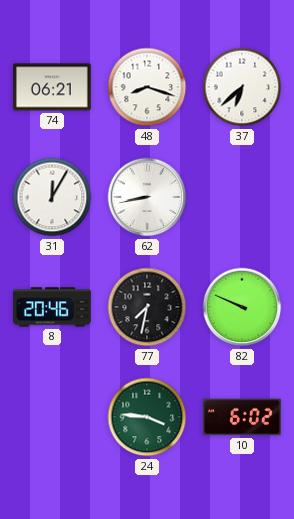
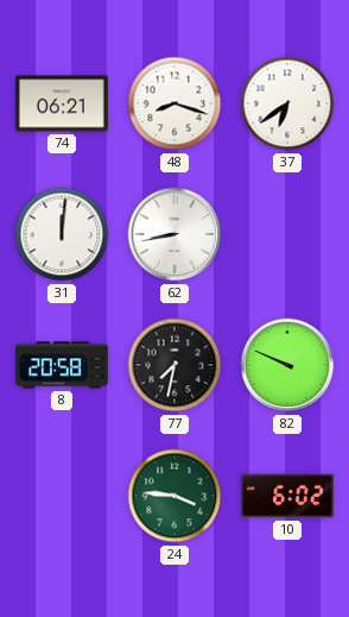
37: 6:38 -> 6:39 (287, 103)
31: 12:05 -> 12:01 (62, 234)
8: 20:46 -> 20:58 (63, 365)
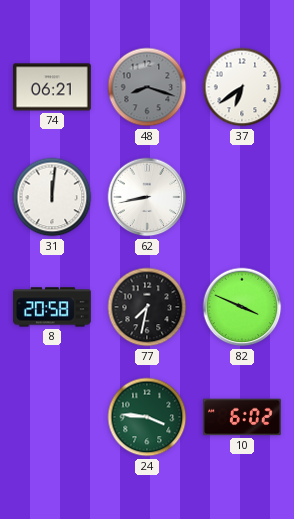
48 dial: white -> grey (147, 87)
82: 9:49 -> 3:49 (242, 307)
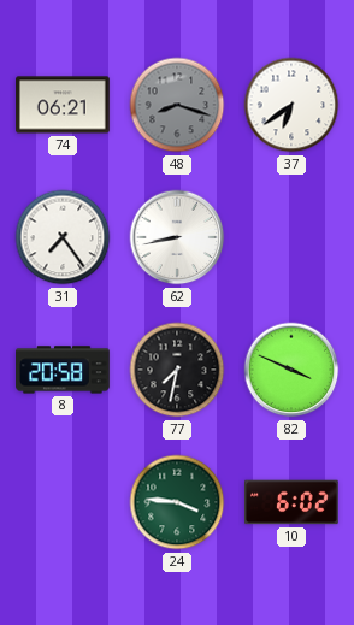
31: 12:01 -> 7:24 (63, 237)
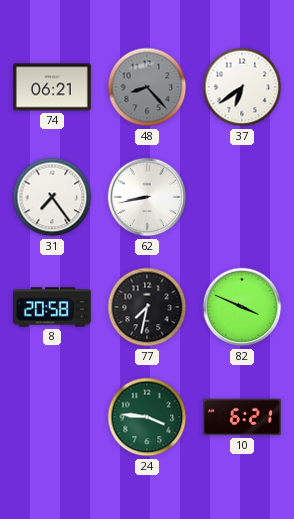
48: 8:18 -> 8:23 (147, 87)
10: 6:02 -> 6:21 (243, 417)
